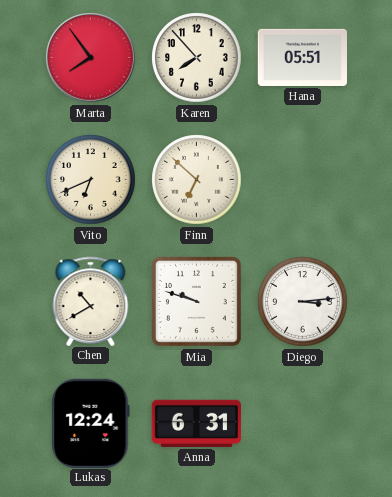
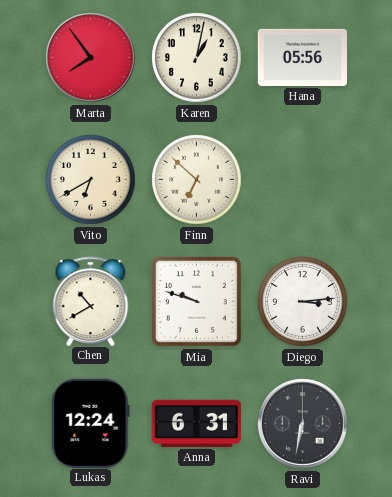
Karen: 7:53 -> 1:02 (197, 58)
Hana: 05:51 -> 05:56 (302, 57)
Vito: 6:41 -> 6:40 (91, 180)
Ravi: none -> 6:32 (303, 424)
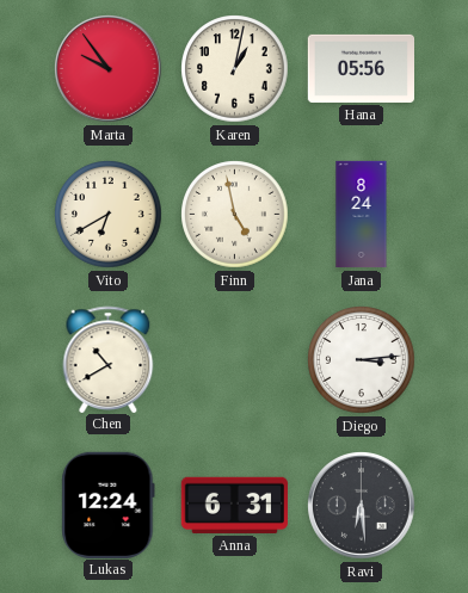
Marta: 7:54 -> 9:54 (109, 69)
Finn: 6:52 -> 4:58 (235, 215)
Jana: none -> 8:24 (362, 215)
Mia: 9:48 -> none (196, 301)
Ravi: 6:32 -> 6:29 (362, 506)
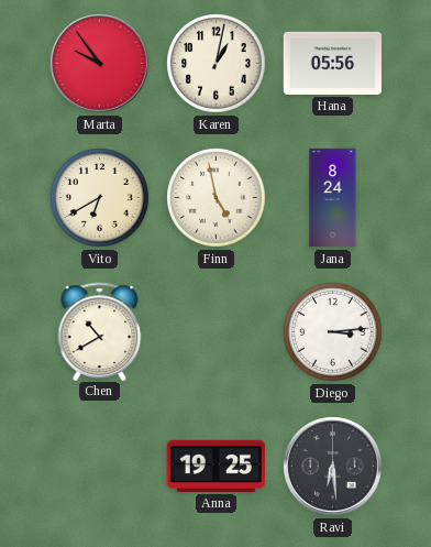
Lukas: 12:24 -> none (109, 505)
Anna: 6:31 -> 19:25 (215, 466)
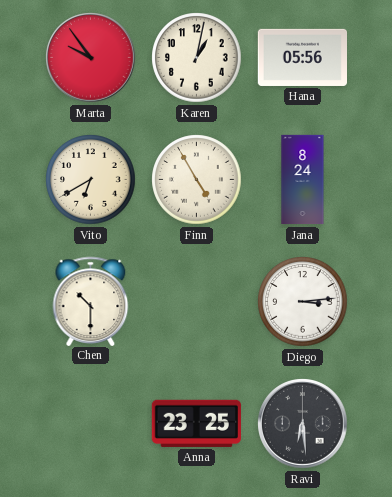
Finn: 4:58 -> 4:55 (197, 180)
Chen: 10:40 -> 10:30 (91, 301)
Anna: 19:25 -> 23:25 (196, 423)
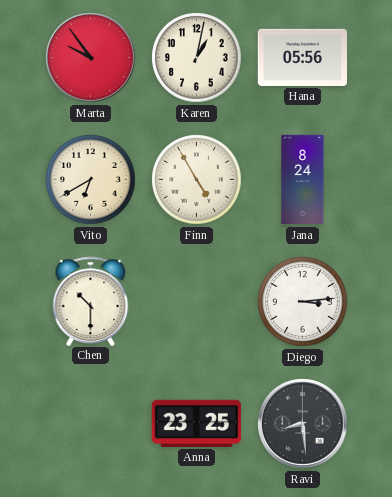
Ravi: 6:29 -> 8:29 (303, 424)
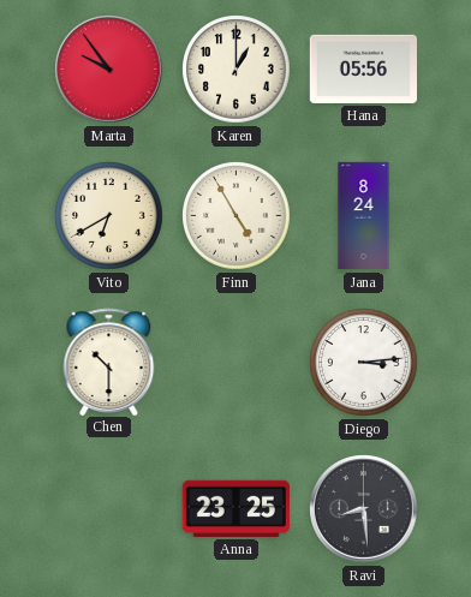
Karen: 1:02 -> 1:00 (237, 70)
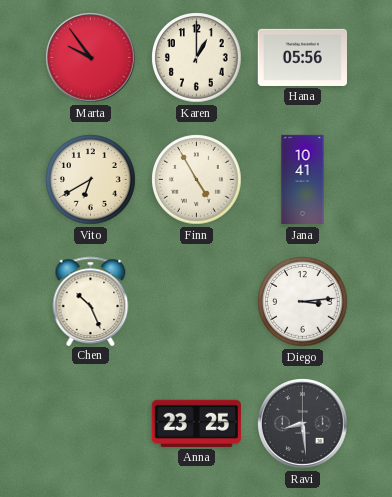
Jana: 8:24 -> 10:41 (303, 180)
Chen: 10:30 -> 10:26 (91, 301)
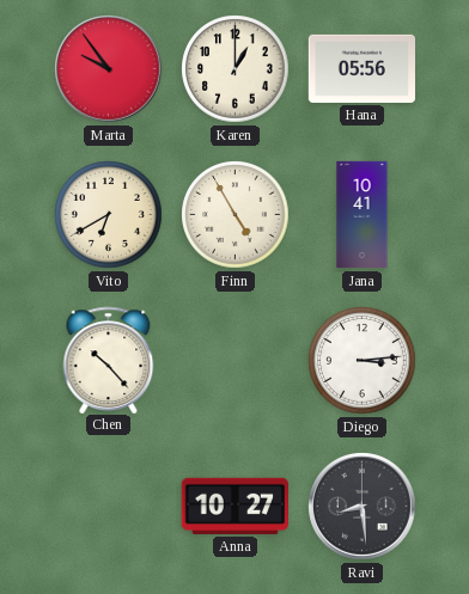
Chen: 10:26 -> 10:23 (109, 360)
Anna: 23:25 -> 10:27 (234, 506)
